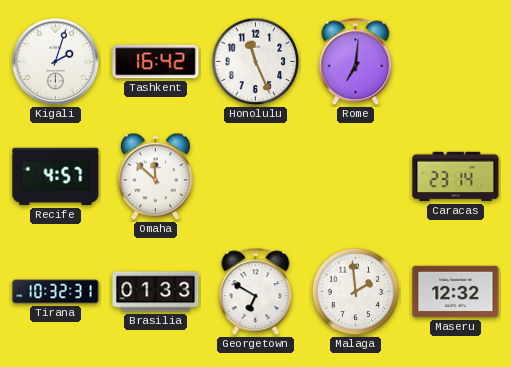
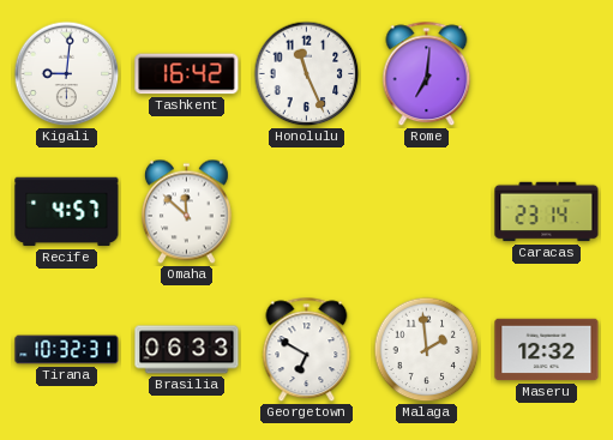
Kigali: 2:03 -> 9:01 (67, 74)
Brasilia: 01:33 -> 06:33 (187, 350)
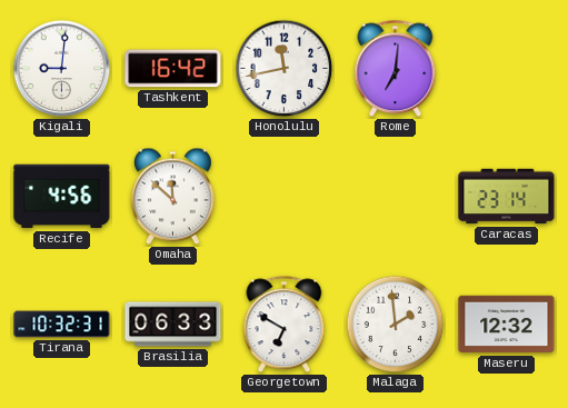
Honolulu: 11:26 -> 11:43 (285, 69)
Recife: 4:57 -> 4:56 (62, 197)
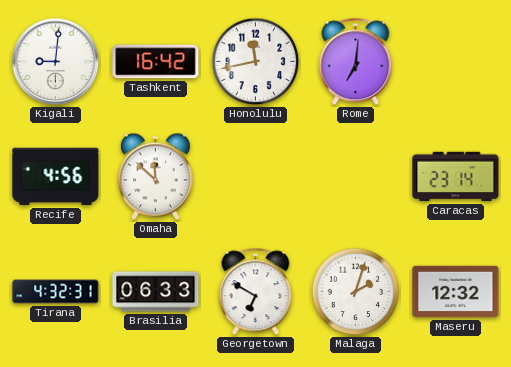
Tirana: 10:32 -> 4:32 (56, 292)
Malaga: 1:59 -> 2:03 (356, 292)
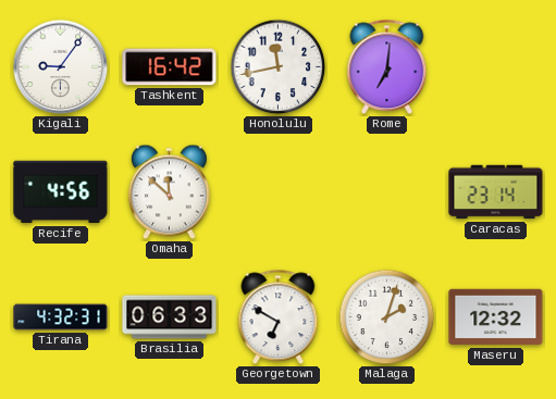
Kigali: 9:01 -> 9:06 (61, 67)
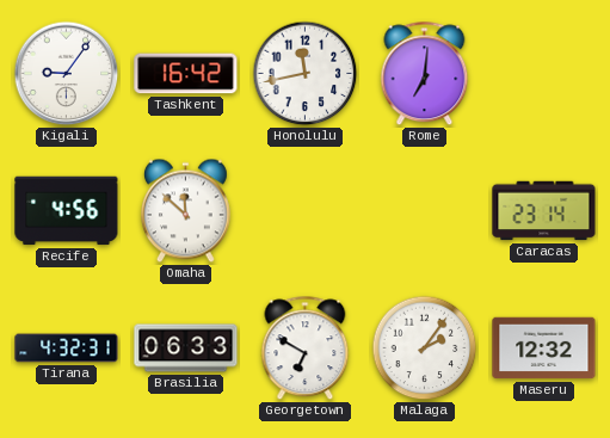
Malaga: 2:03 -> 2:06 (425, 348)
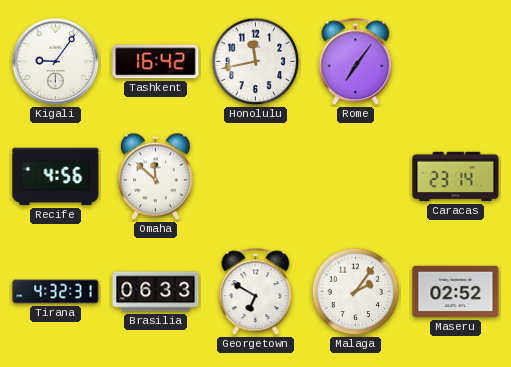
Rome: 7:01 -> 7:06 (356, 62)
Maseru: 12:32 -> 02:52 (456, 292)
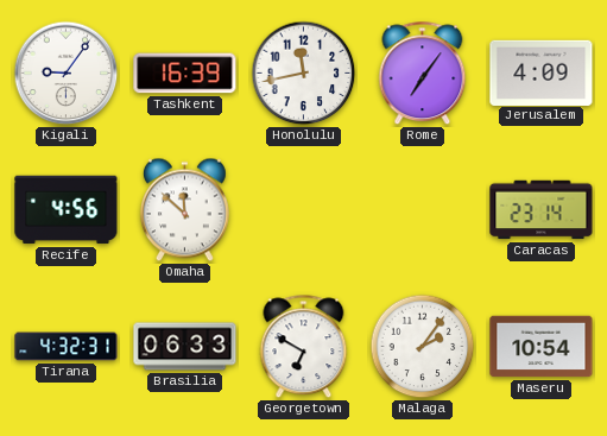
Tashkent: 16:42 -> 16:39 (185, 74)
Jerusalem: none -> 4:09 (542, 72)
Maseru: 02:52 -> 10:54 (542, 347)
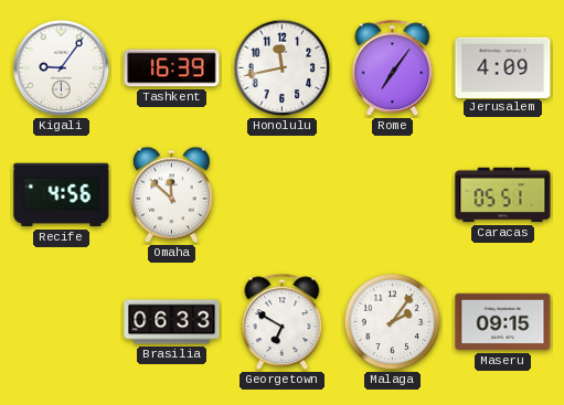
Caracas: 23:14 -> 05:51 (503, 195)
Tirana: 4:32 -> none (67, 347)
Maseru: 10:54 -> 09:15 (503, 322)
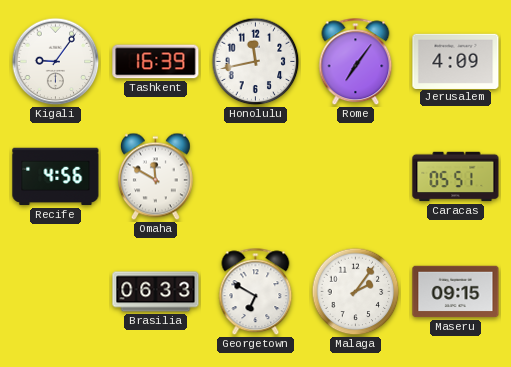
Omaha: 11:52 -> 11:50 (155, 177)
